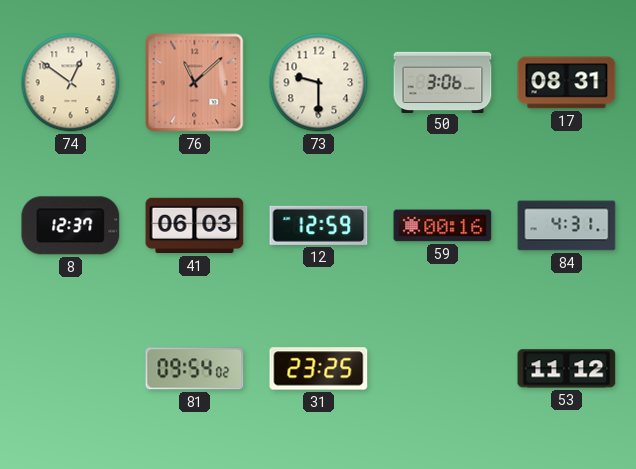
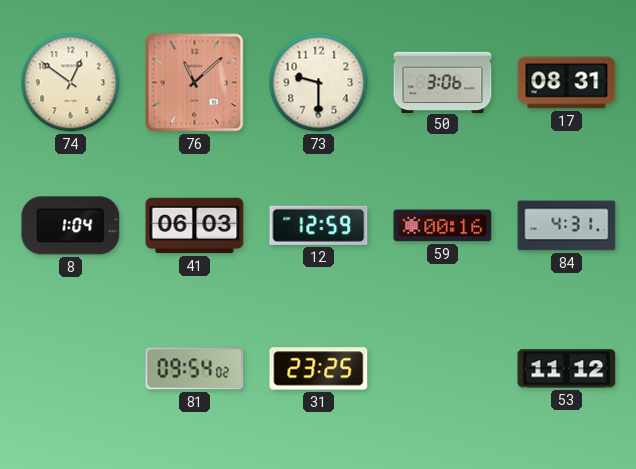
8: 12:37 -> 1:04 (71, 226)
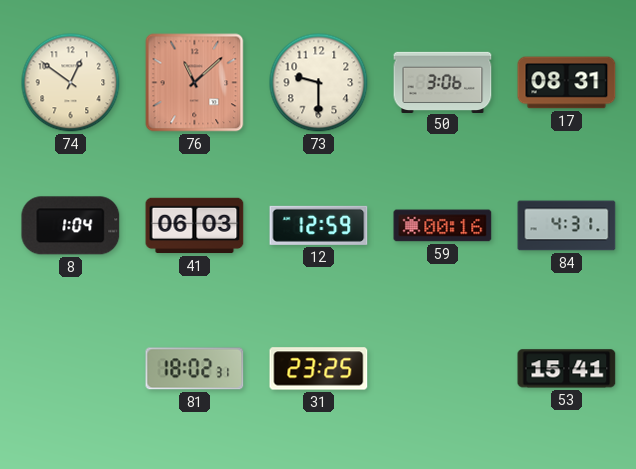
81: 09:54 -> 18:02 (195, 369)
53: 11:12 -> 15:41 (567, 369)
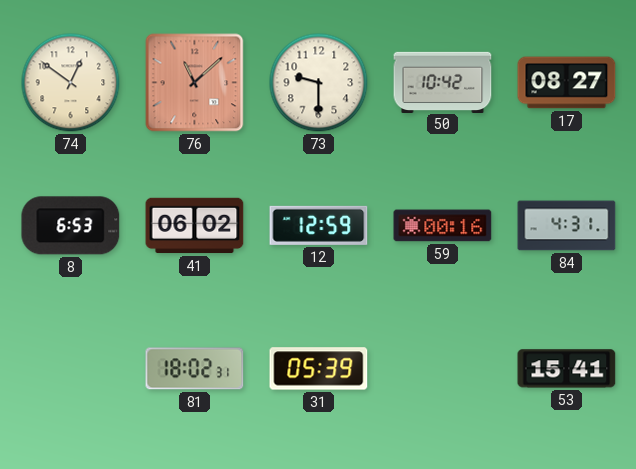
50: 3:06 -> 10:42 (443, 82)
17: 08:31 -> 08:27 (567, 83)
8: 1:04 -> 6:53 (71, 226)
41: 06:03 -> 06:02 (195, 226)
31: 23:25 -> 05:39 (319, 369)
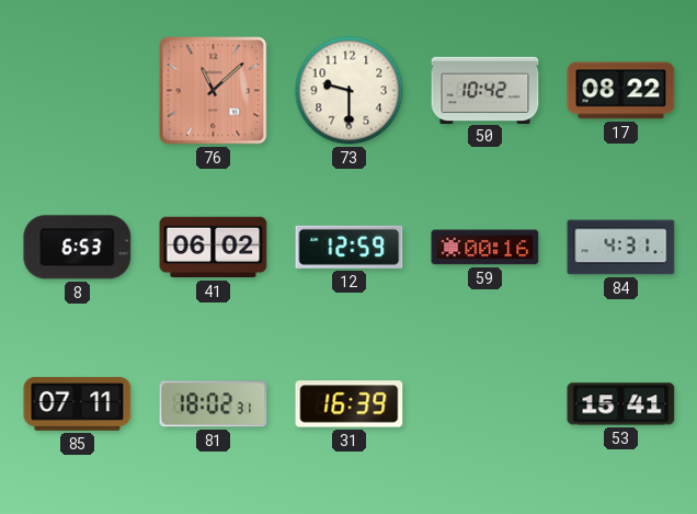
74: 12:51 -> none (71, 83)
17: 08:27 -> 08:22 (621, 91)
85: none -> 07:11 (78, 403)
31: 05:39 -> 16:39 (350, 404)
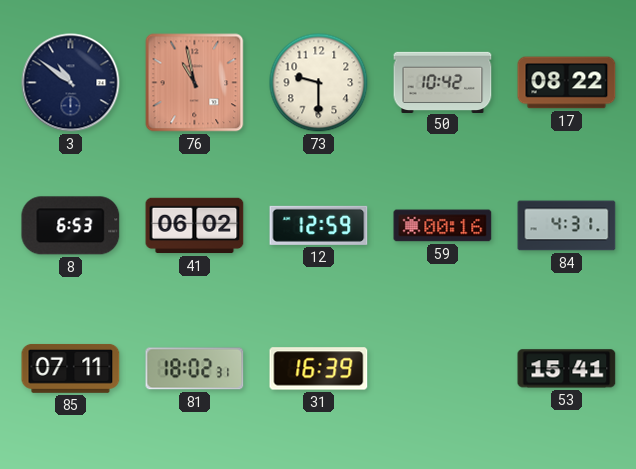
3: none -> 10:51 (71, 83)
76: 11:08 -> 10:58 (195, 83)
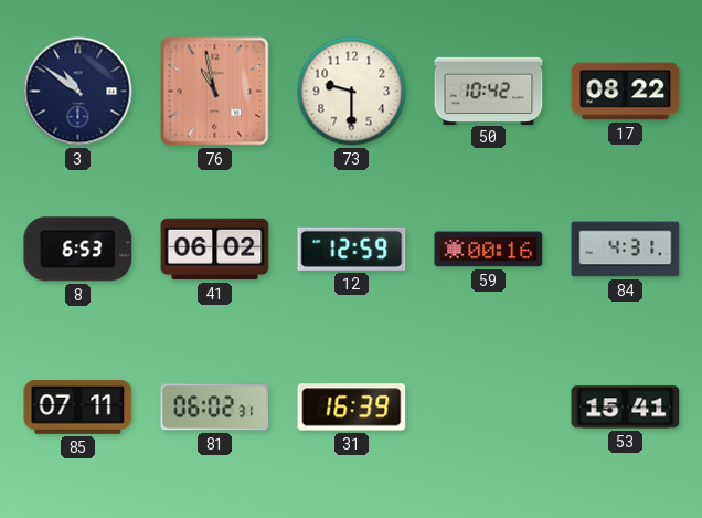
81: 18:02 -> 06:02 (215, 408)
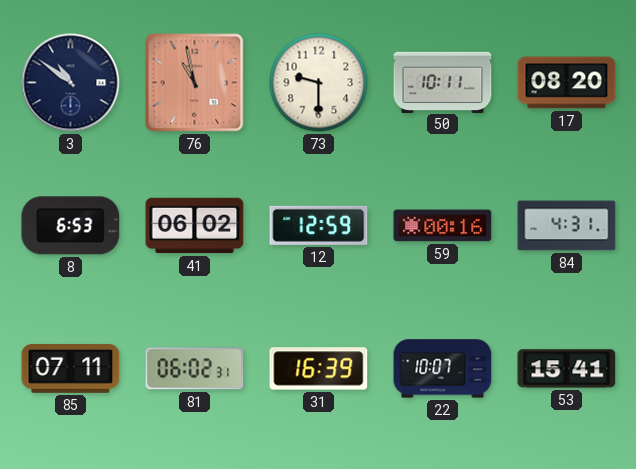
50: 10:42 -> 10:11 (443, 82)
17: 08:22 -> 08:20 (567, 83)
22: none -> 10:07 (443, 369)
